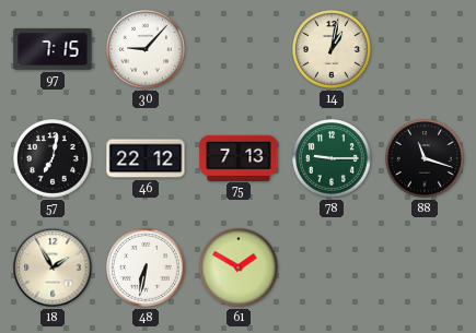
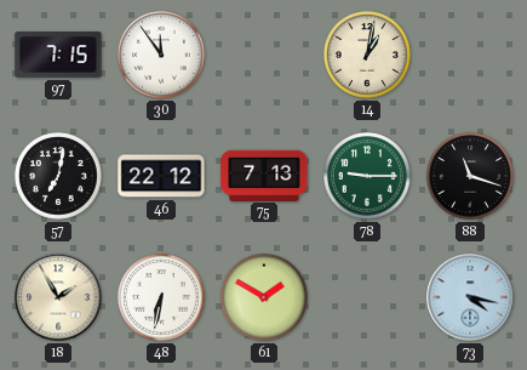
30: 9:07 -> 11:54 (162, 56)
73: none -> 4:17 (470, 297)
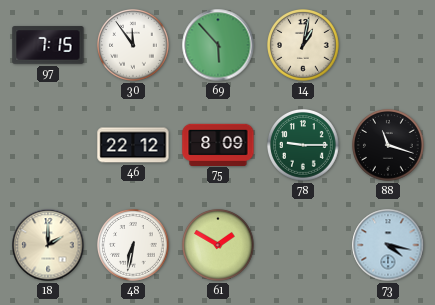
69: none -> 5:53 (218, 45)
57: 7:02 -> none (59, 177)
75: 7:13 -> 8:09 (218, 144)
18: 1:55 -> 2:00 (48, 245)
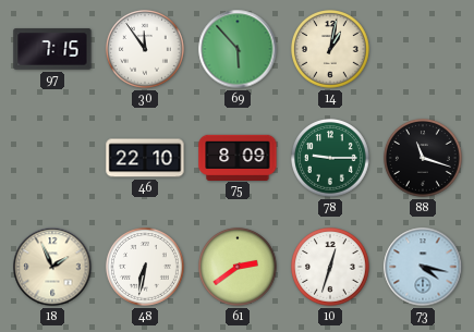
46: 22:12 -> 22:10 (145, 158)
18: 2:00 -> 1:56 (52, 267)
61: 1:50 -> 2:39 (239, 268)
10: none -> 12:33 (331, 268)
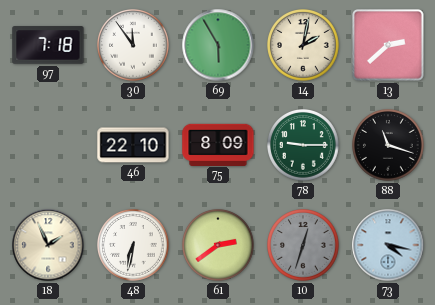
97: 7:15 -> 7:18 (48, 45)
69: 5:53 -> 5:55 (218, 45)
14: 1:02 -> 2:02 (304, 46)
13: none -> 2:38 (389, 46)
10 dial: white -> grey (304, 246)
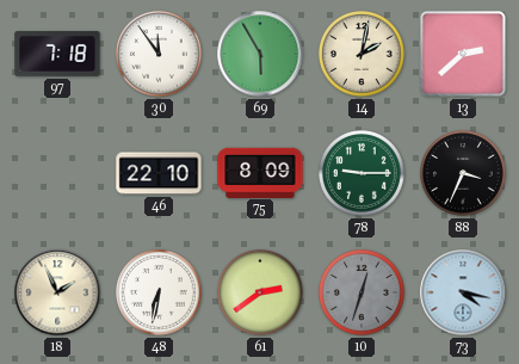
88: 11:18 -> 3:34 (464, 174)
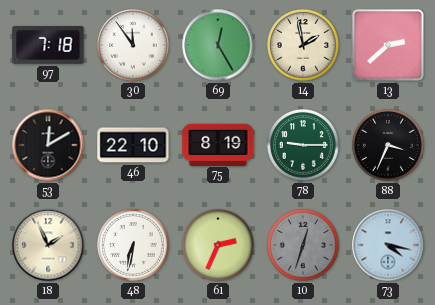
69: 5:55 -> 12:25 (218, 45)
14: 2:02 -> 1:58 (304, 46)
53: none -> 12:10 (48, 145)
75: 8:09 -> 8:19 (218, 144)
61: 2:39 -> 2:34 (219, 246)
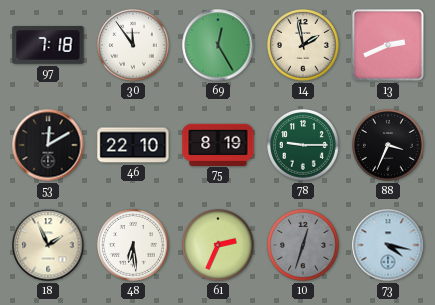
13: 2:38 -> 2:41 (389, 46)
48: 6:32 -> 6:29 (134, 246)
